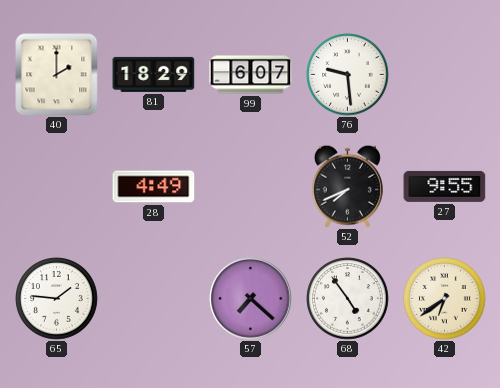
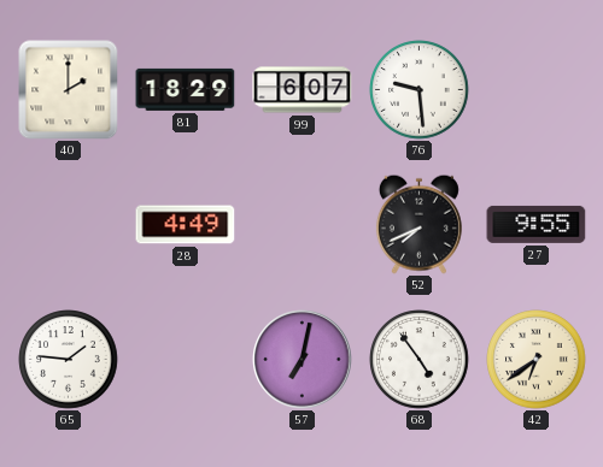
57: 7:22 -> 7:02 (303, 360)
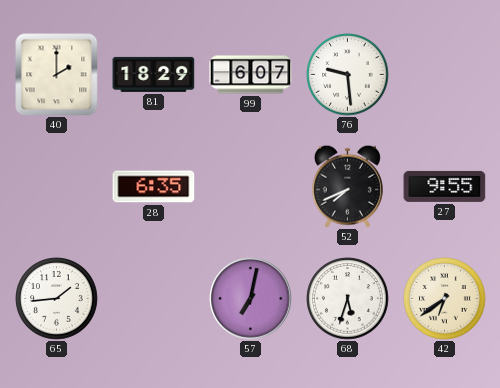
28: 4:49 -> 6:35 (154, 187)
65: 1:46 -> 1:44 (57, 299)
68: 4:54 -> 5:33 (348, 299)
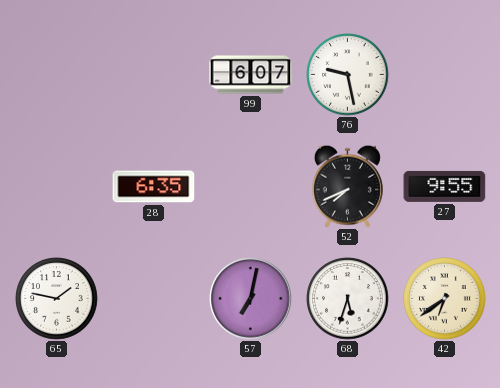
40: 2:00 -> none (57, 75)
81: 18:29 -> none (154, 74)
76: 9:29 -> 9:28 (348, 75)
65: 1:44 -> 1:47 (57, 299)
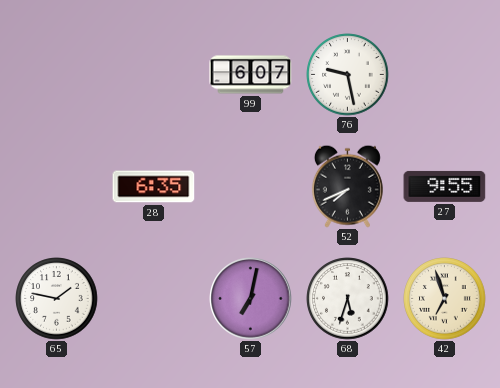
42: 6:39 -> 6:57 (445, 299)
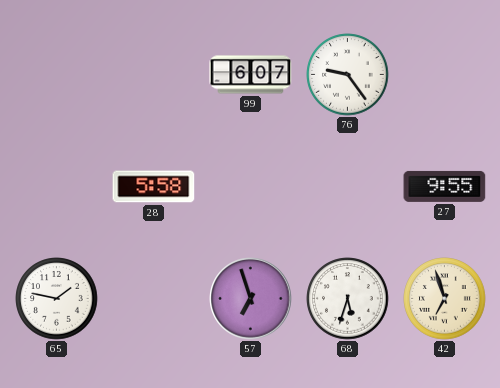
76: 9:28 -> 9:24 (348, 75)
28: 6:35 -> 5:58 (154, 187)
52: 7:41 -> none (347, 186)
57: 7:02 -> 6:57 (251, 299)
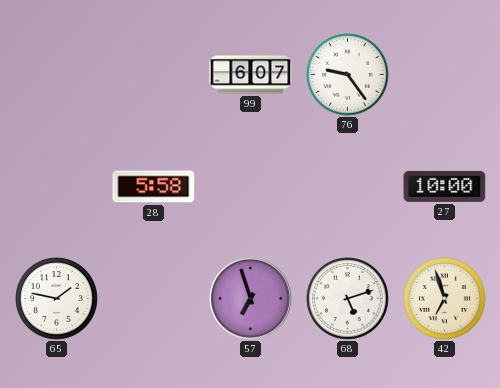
27: 9:55 -> 10:00 (445, 186)
68: 5:33 -> 5:12 (348, 299)
